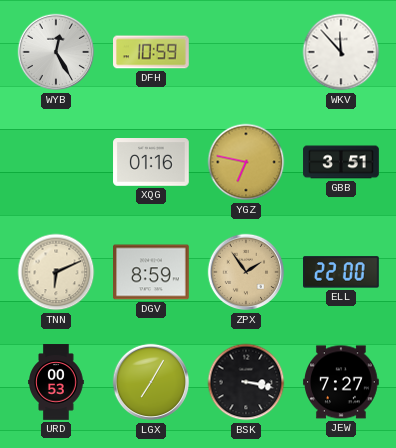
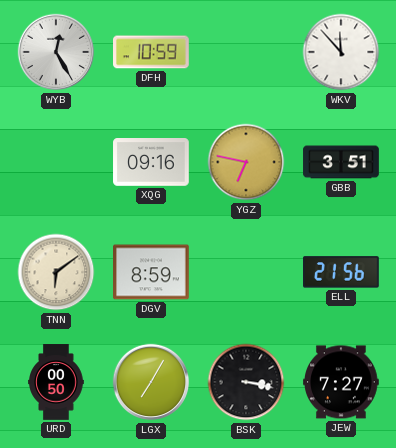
XQG: 01:16 -> 09:16 (151, 162)
TNN: 6:11 -> 6:09 (56, 272)
ZPX: 1:54 -> none (246, 272)
ELL: 22:00 -> 21:56 (342, 272)
URD: 00:53 -> 00:50 (56, 382)
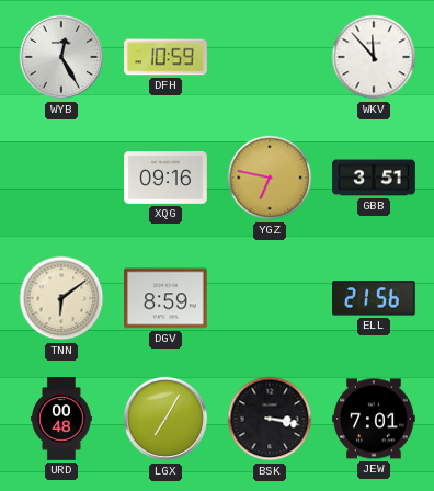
URD: 00:50 -> 00:48 (61, 419)
JEW: 7:27 -> 7:01 (374, 419)
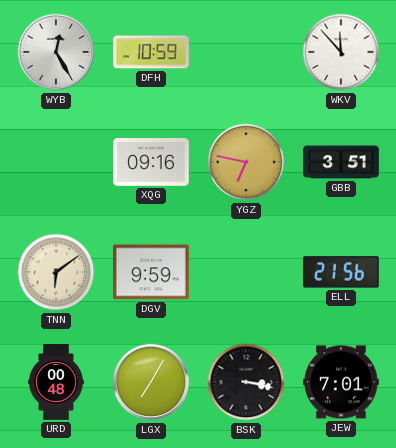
DGV: 8:59 -> 9:59 (152, 272)
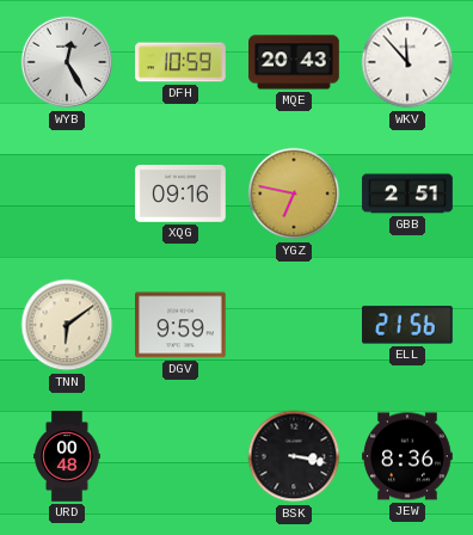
MQE: none -> 20:43 (294, 62)
GBB: 3:51 -> 2:51 (407, 193)
LGX: 7:05 -> none (151, 382)
JEW: 7:01 -> 8:36 (407, 456)
